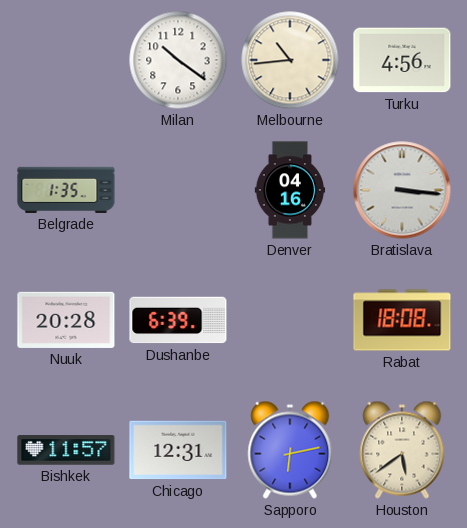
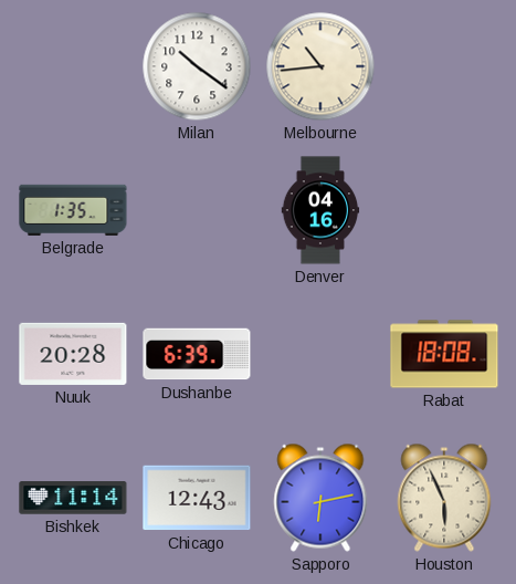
Turku: 4:56 -> none (402, 60)
Bratislava: 3:16 -> none (402, 190)
Bishkek: 11:57 -> 11:14 (73, 498)
Chicago: 12:31 -> 12:43 (197, 498)
Houston: 5:39 -> 5:56 (444, 498)
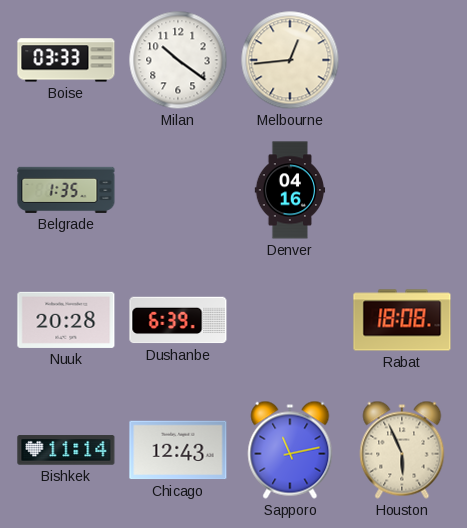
Boise: none -> 03:33 (66, 60)
Melbourne: 10:44 -> 12:44 (290, 60)
Sapporo: 6:13 -> 11:13 (290, 450)
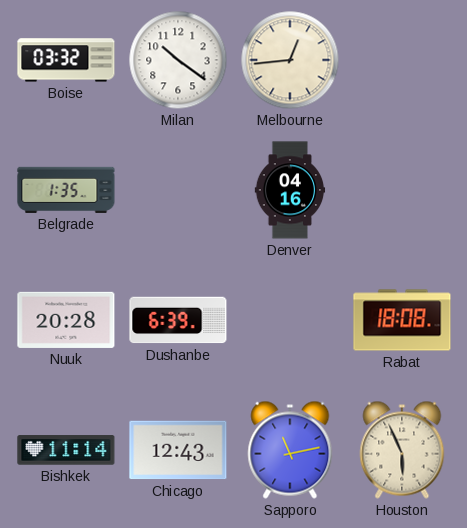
Boise: 03:33 -> 03:32 (66, 60)
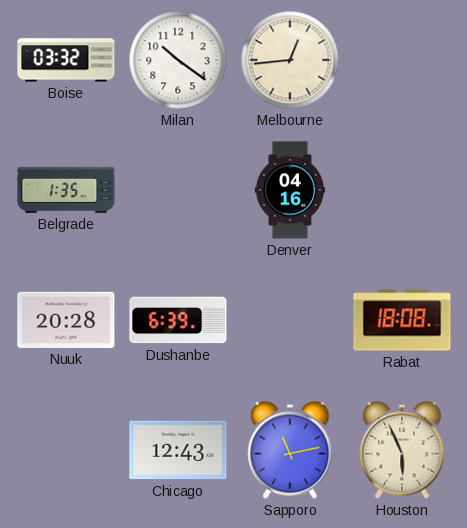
Bishkek: 11:14 -> none (66, 450)
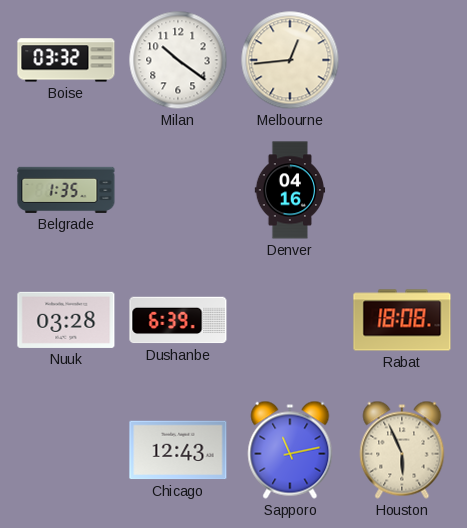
Nuuk: 20:28 -> 03:28 (66, 320)
